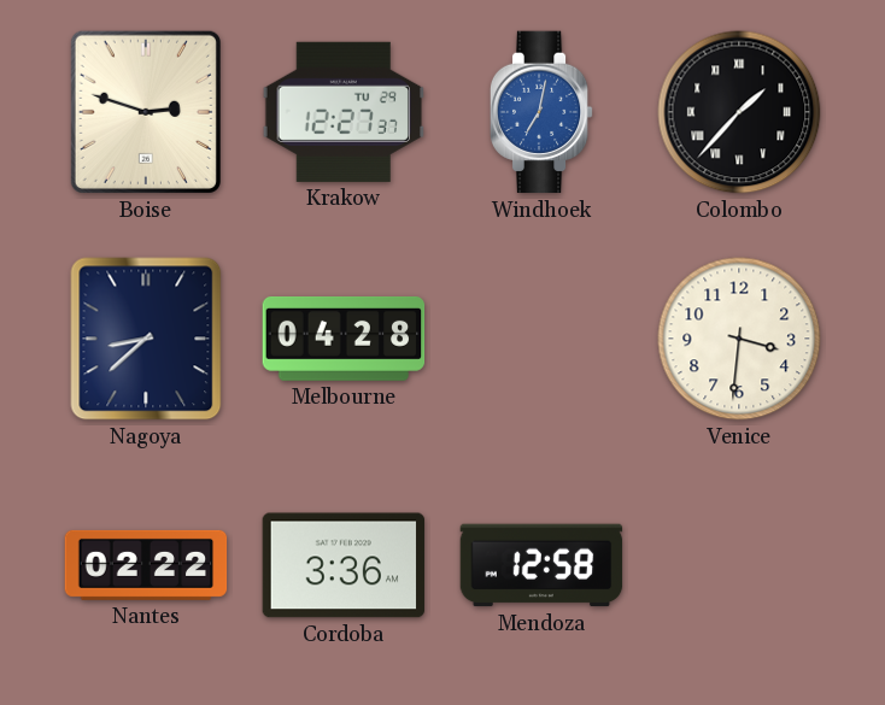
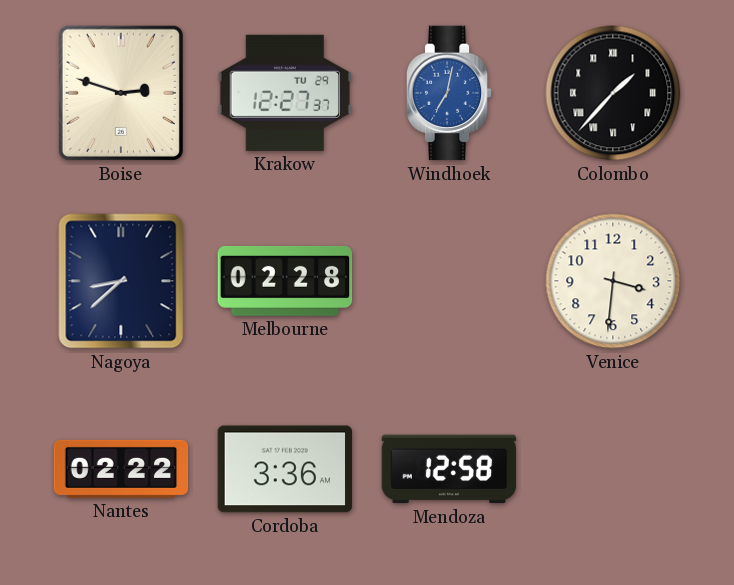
Melbourne: 04:28 -> 02:28 (285, 282)
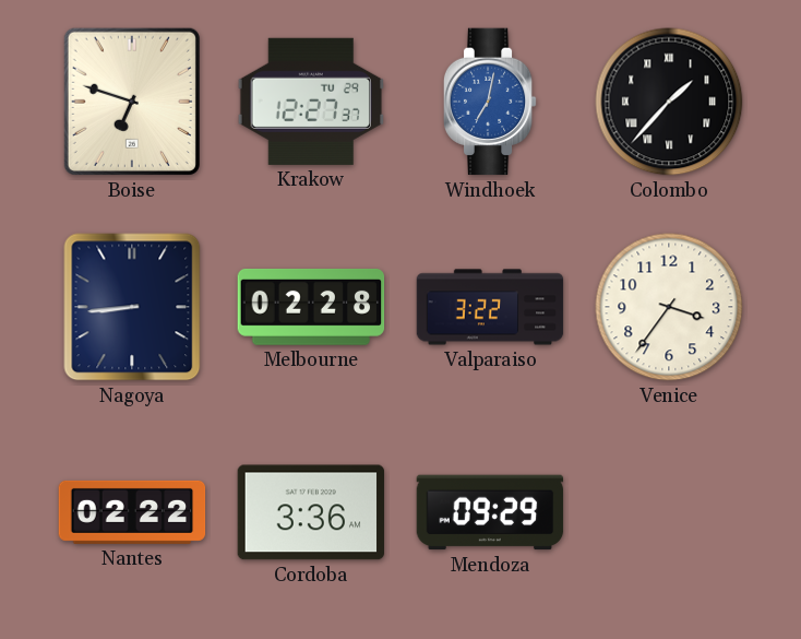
Boise: 2:48 -> 6:48 (132, 102)
Nagoya: 8:38 -> 8:44 (132, 307)
Valparaiso: none -> 3:22 (490, 307)
Venice: 3:31 -> 3:36 (669, 307)
Mendoza: 12:58 -> 09:29 (490, 512)
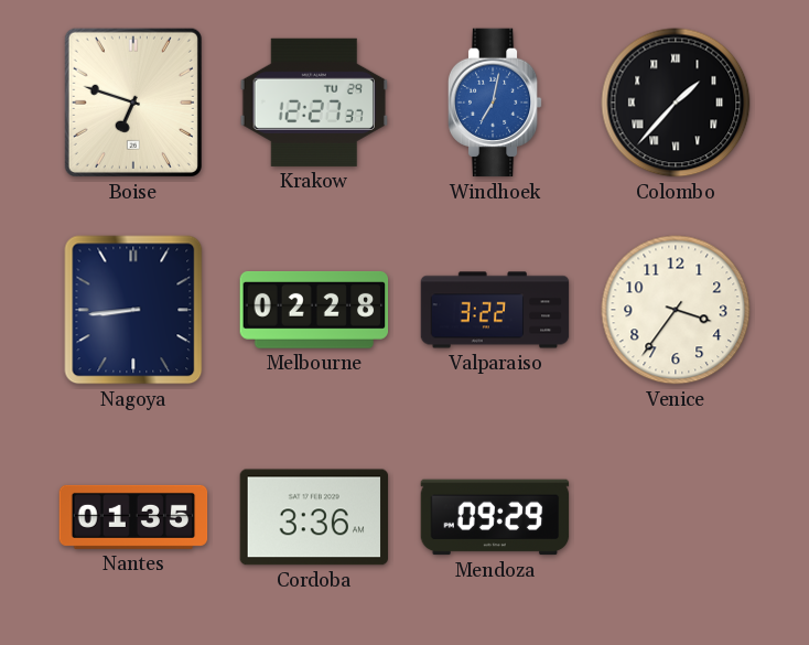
Nantes: 02:22 -> 01:35 (133, 517)
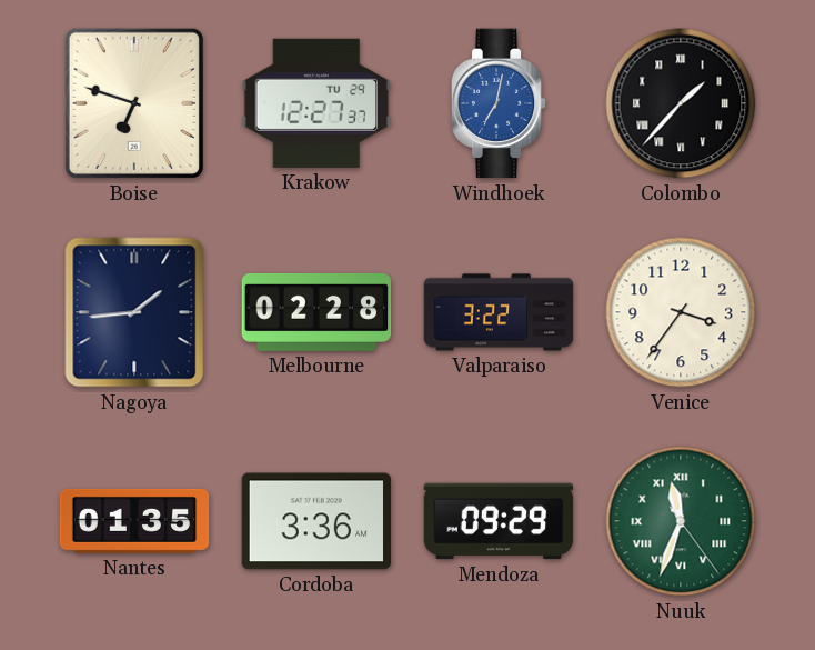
Nagoya: 8:44 -> 1:44 (134, 312)
Nuuk: none -> 11:33 (681, 521)
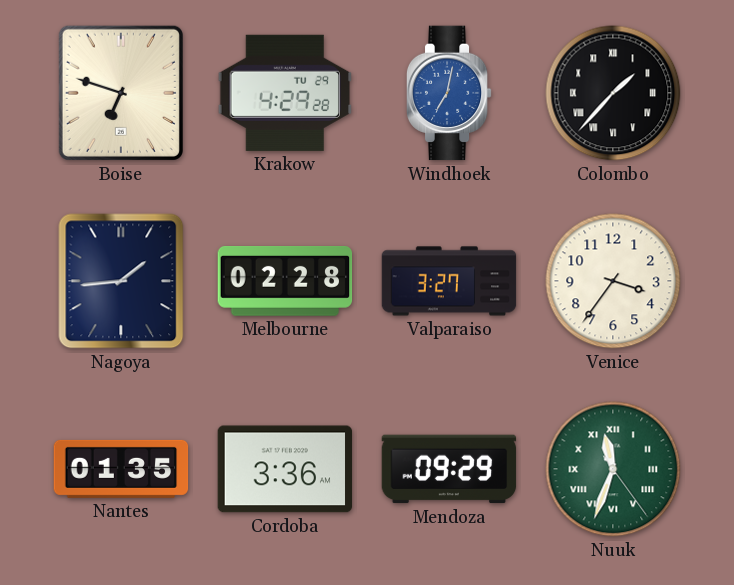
Krakow: 12:27 -> 4:29 (284, 93)
Valparaiso: 3:22 -> 3:27 (449, 281)
